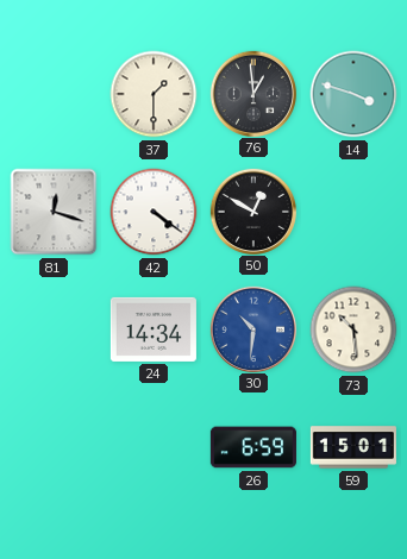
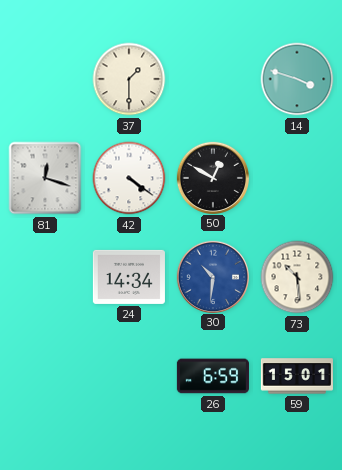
76: 12:59 -> none (252, 93)
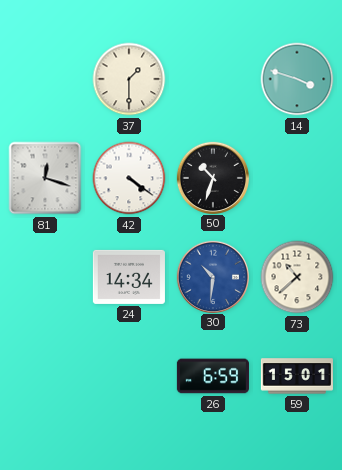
50: 12:50 -> 10:33 (212, 177)
73: 10:29 -> 10:38 (297, 277)
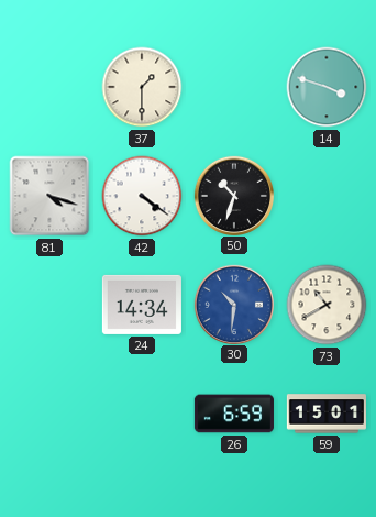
81: 12:18 -> 4:18 (49, 196)
73: 10:38 -> 10:40 (327, 305)
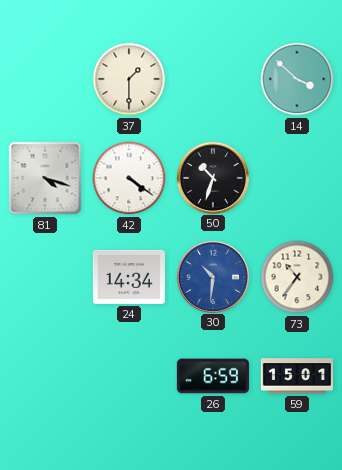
14: 3:48 -> 3:52 (297, 79)
73: 10:40 -> 10:36 (297, 277)
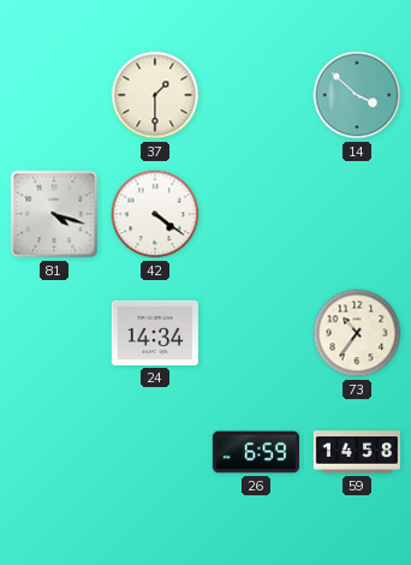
50: 10:33 -> none (212, 177)
30: 10:31 -> none (212, 276)
59: 15:01 -> 14:58 (357, 452)
